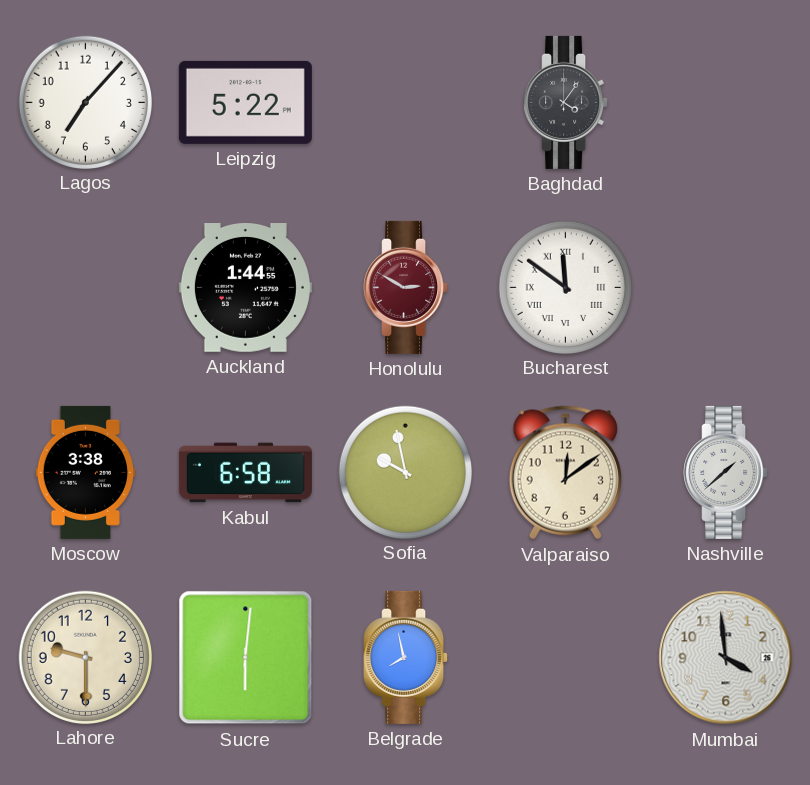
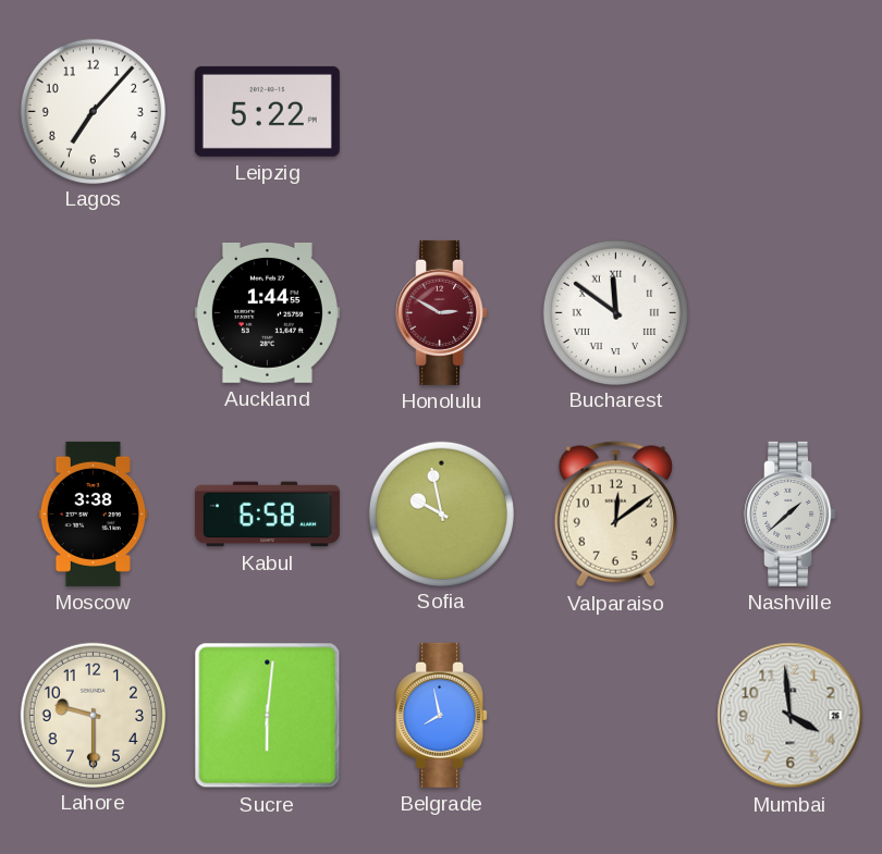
Baghdad: 4:06 -> none (566, 102)
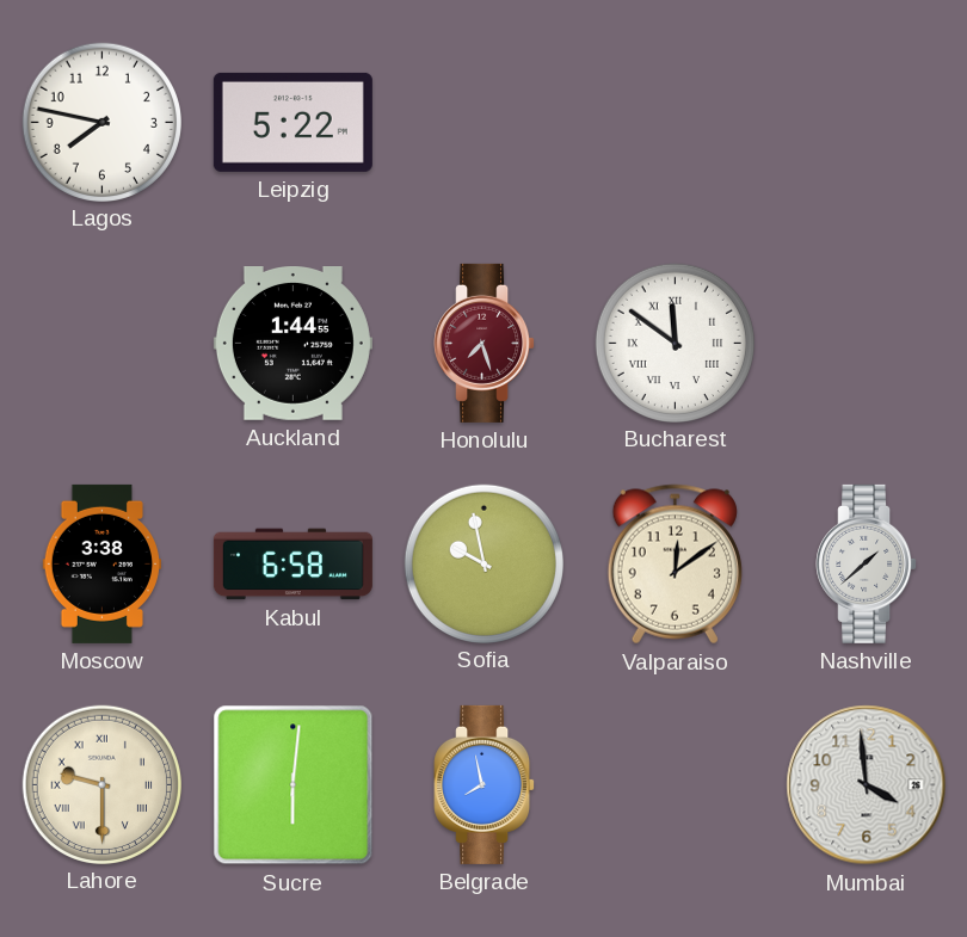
Lagos: 7:07 -> 7:47 (101, 122)
Honolulu: 2:50 -> 7:27 (485, 343)
Lahore numerals: Arabic -> Roman (101, 784)
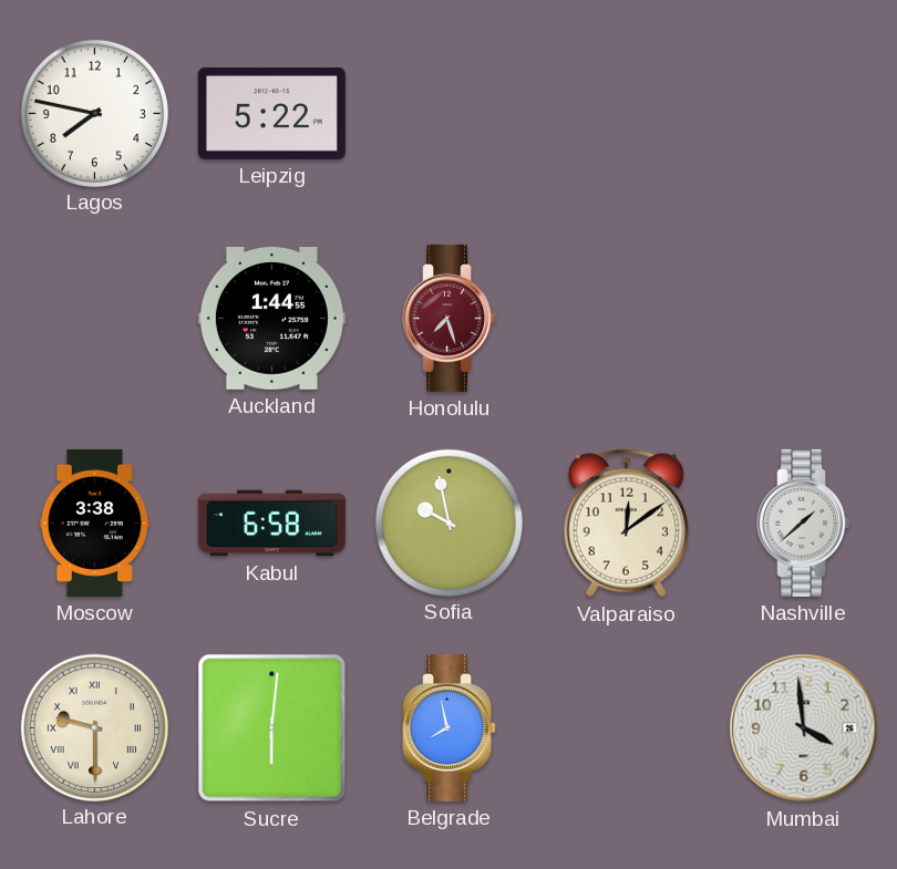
Bucharest: 11:51 -> none (675, 343)
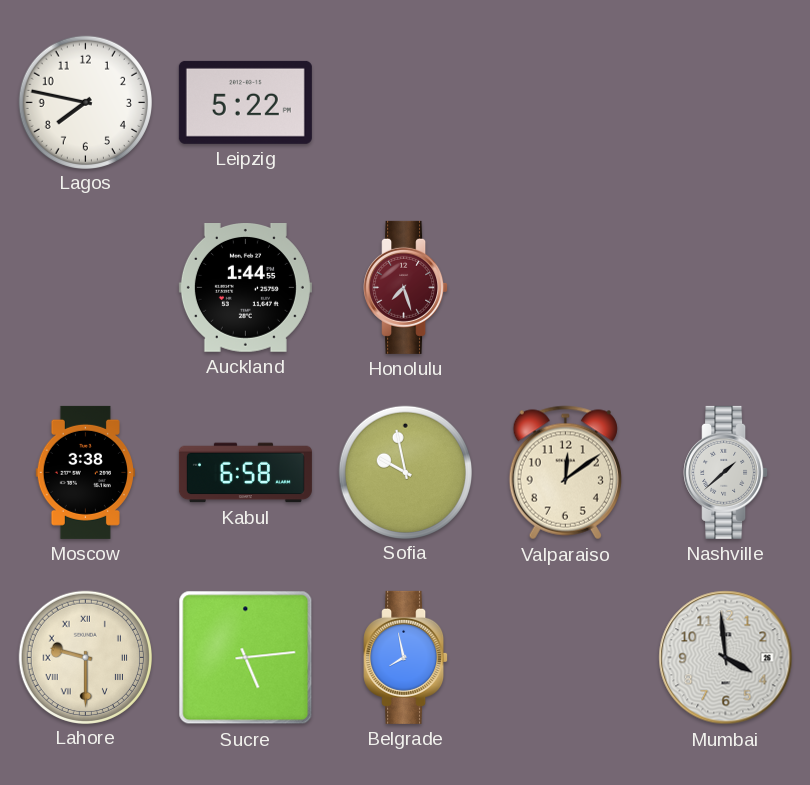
Sucre: 6:01 -> 5:14 (246, 658)
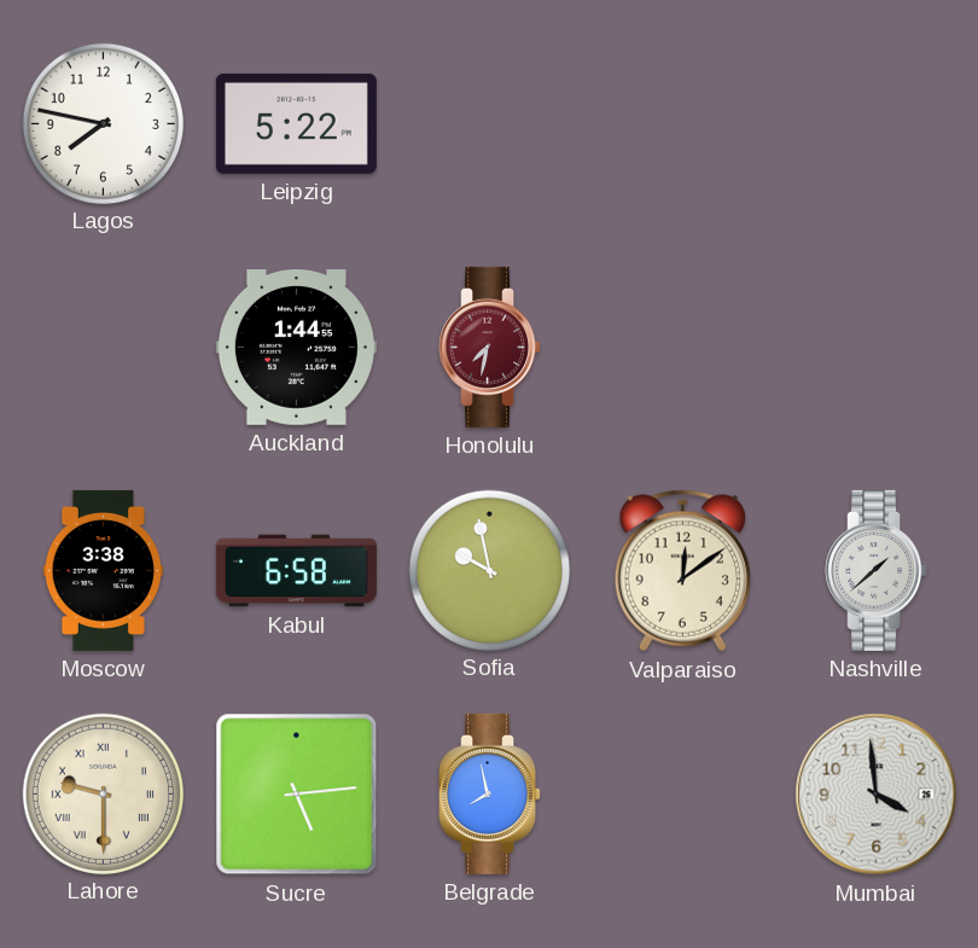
Honolulu: 7:27 -> 7:32 (490, 347)
